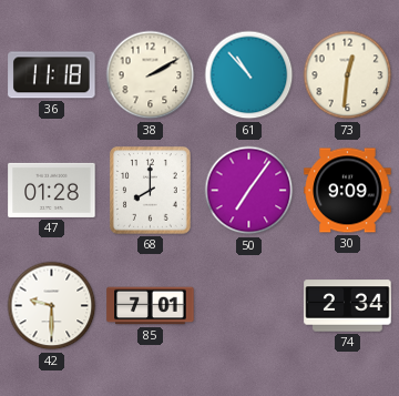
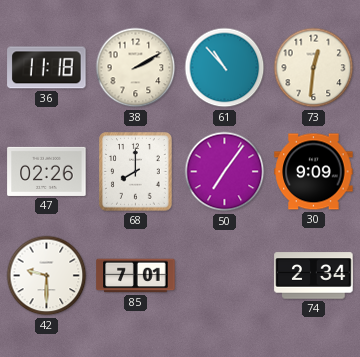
47: 01:28 -> 02:26 (47, 171)
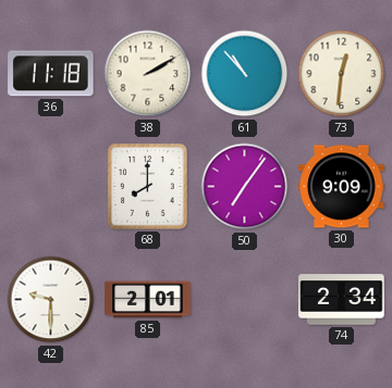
47: 02:26 -> none (47, 171)
85: 7:01 -> 2:01 (148, 300)
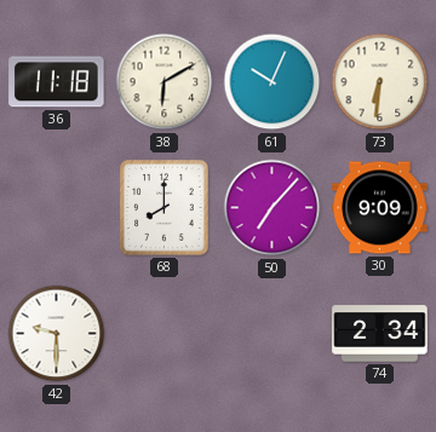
38: 2:10 -> 6:10 (165, 82)
61: 10:53 -> 10:04 (272, 82)
73: 12:31 -> 6:31 (380, 82)
50: 7:06 -> 7:07 (272, 208)
85: 2:01 -> none (148, 300)
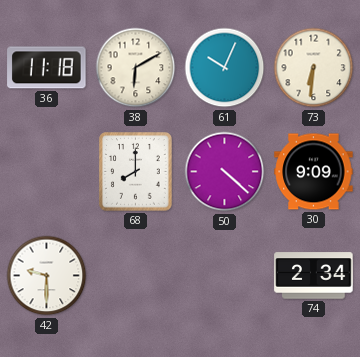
50: 7:07 -> 4:22 (225, 172)
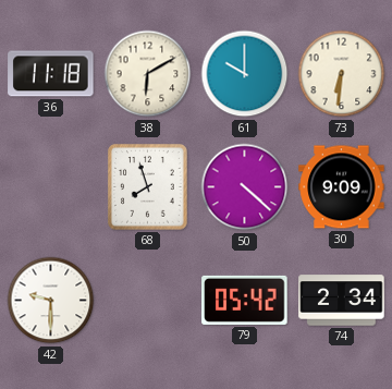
61: 10:04 -> 10:00 (245, 74)
68: 8:00 -> 7:57 (148, 187)
79: none -> 05:42 (245, 300)
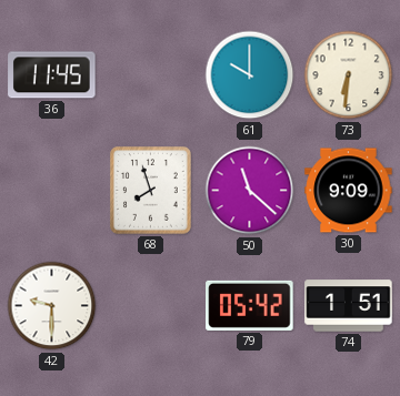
36: 11:18 -> 11:45 (52, 75)
38: 6:10 -> none (148, 74)
50: 4:22 -> 11:22 (250, 191)
74: 2:34 -> 1:51 (349, 306)
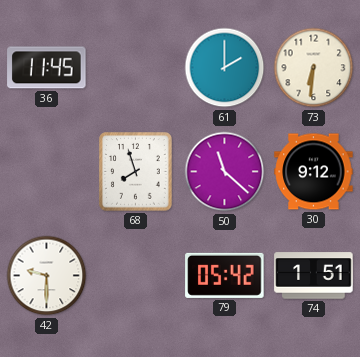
61: 10:00 -> 2:00 (225, 68)
30: 9:09 -> 9:12 (314, 172)
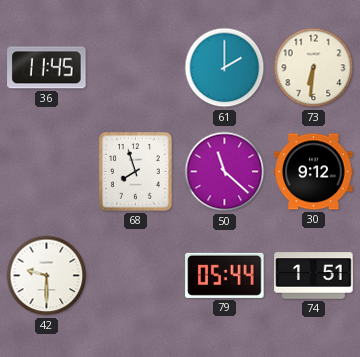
79: 05:42 -> 05:44 (225, 275)
